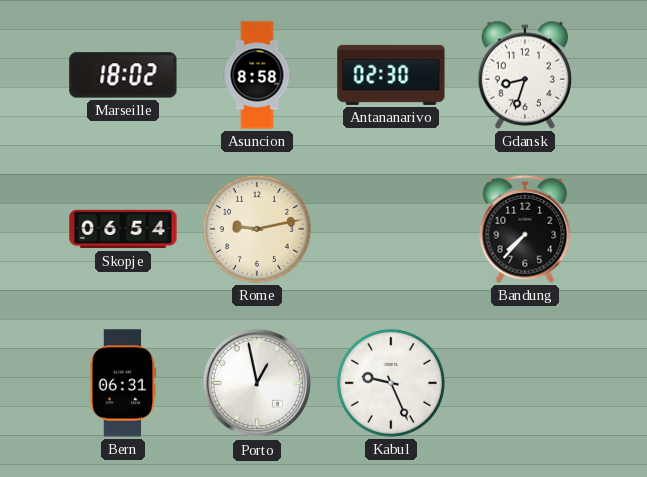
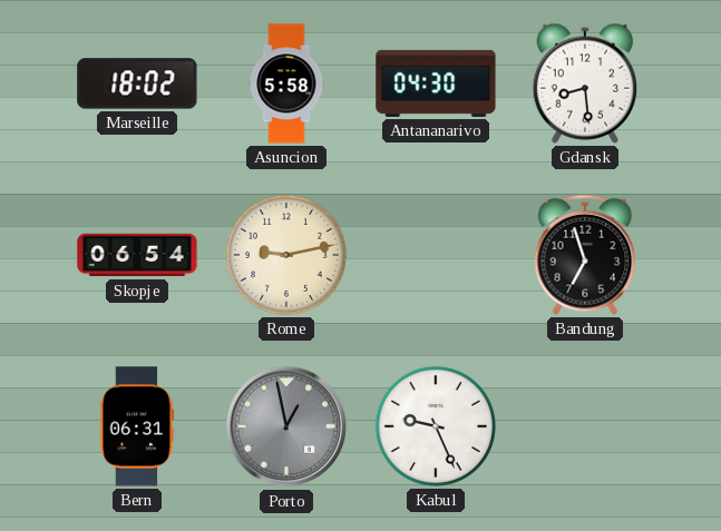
Asuncion: 8:58 -> 5:58 (286, 83)
Antananarivo: 02:30 -> 04:30 (436, 83)
Gdansk: 8:33 -> 8:29 (585, 83)
Bandung: 7:37 -> 6:57 (585, 255)
Porto dial: white -> grey (286, 426)
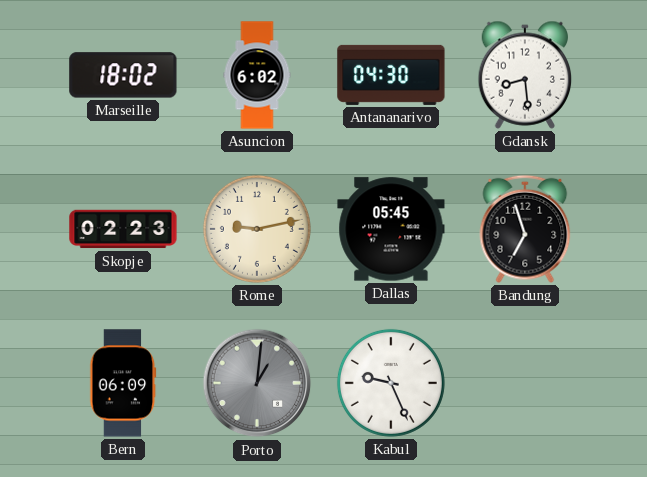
Asuncion: 5:58 -> 6:02 (257, 75)
Skopje: 06:54 -> 02:23 (123, 229)
Dallas: none -> 05:45 (391, 229)
Bern: 06:31 -> 06:09 (123, 383)
Porto: 12:58 -> 1:01 (257, 383)
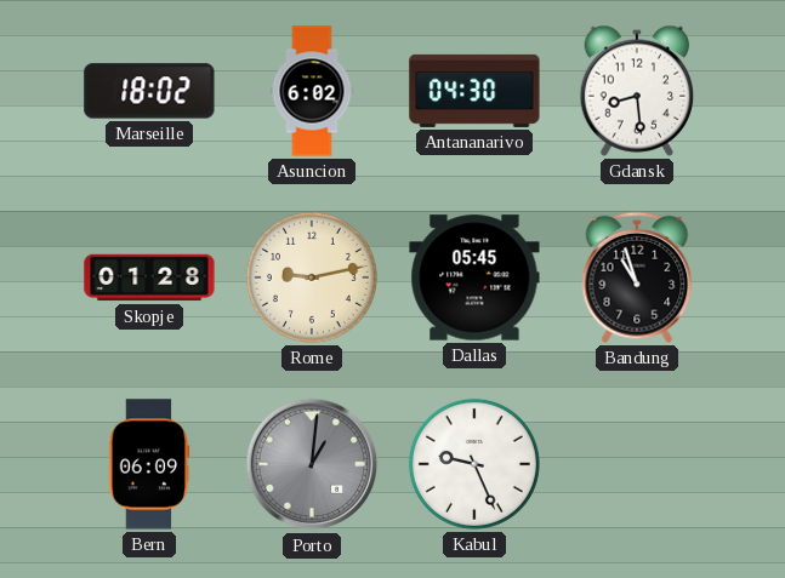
Skopje: 02:23 -> 01:28 (149, 277)
Bandung: 6:57 -> 10:57 (637, 277)
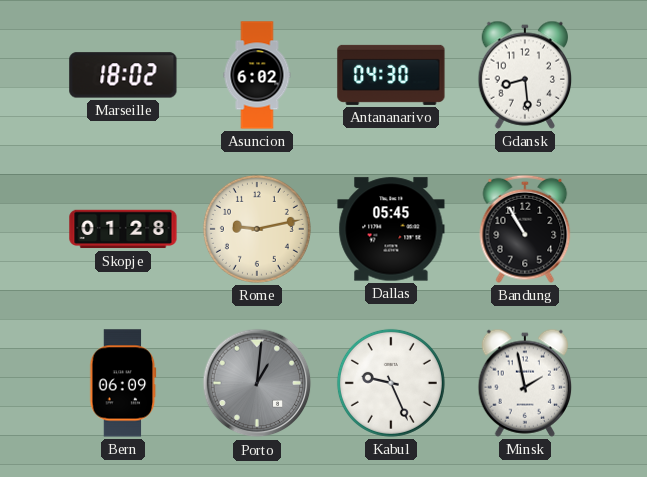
Bandung: 10:57 -> 10:55 (525, 229)
Minsk: none -> 1:58 (525, 383)
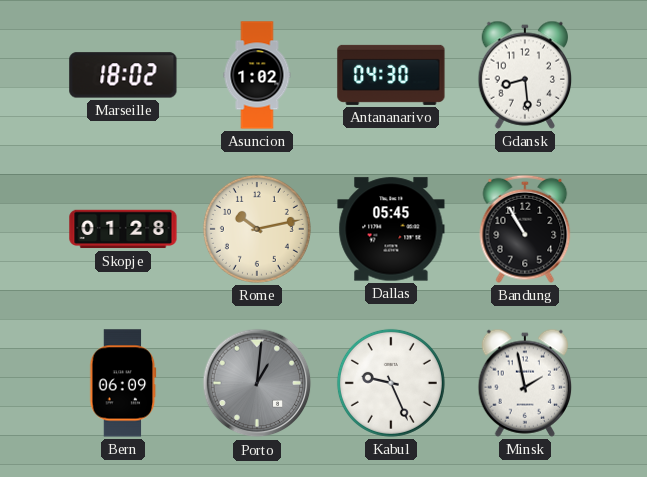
Asuncion: 6:02 -> 1:02 (257, 75)
Rome: 9:13 -> 10:13 (257, 229)
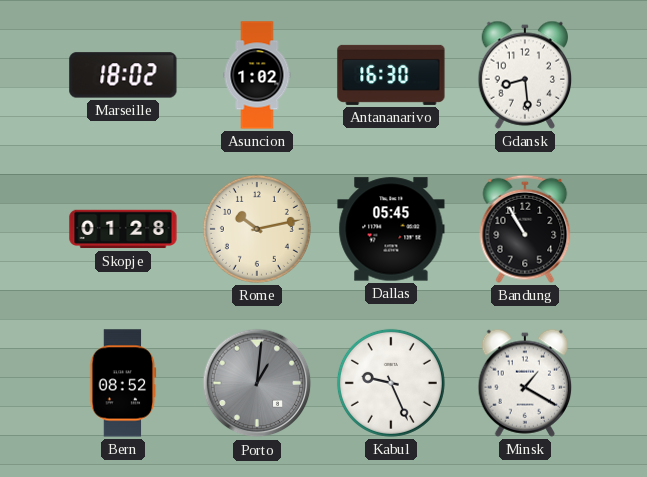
Antananarivo: 04:30 -> 16:30 (391, 75)
Bern: 06:09 -> 08:52 (123, 383)
Minsk: 1:58 -> 1:20 (525, 383)
